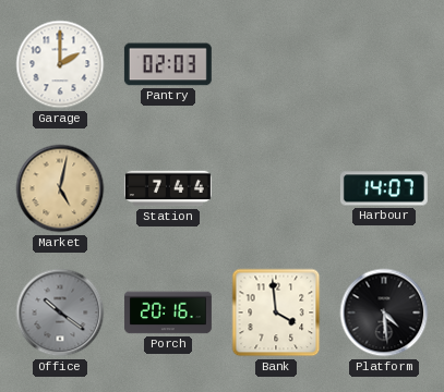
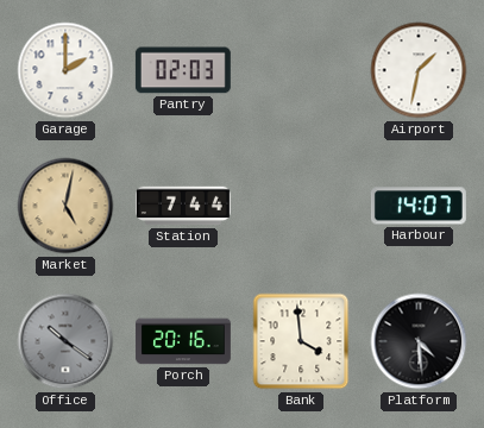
Airport: none -> 1:32 (419, 70)
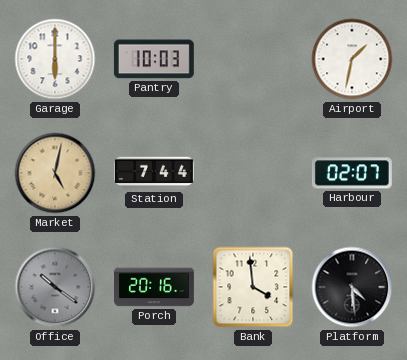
Garage: 2:00 -> 6:00 (55, 59)
Pantry: 02:03 -> 10:03 (154, 59)
Harbour: 14:07 -> 02:07 (352, 173)
